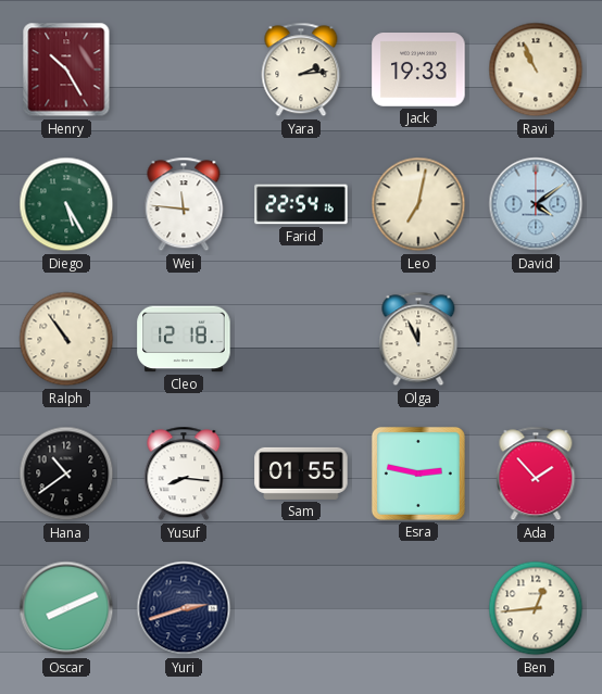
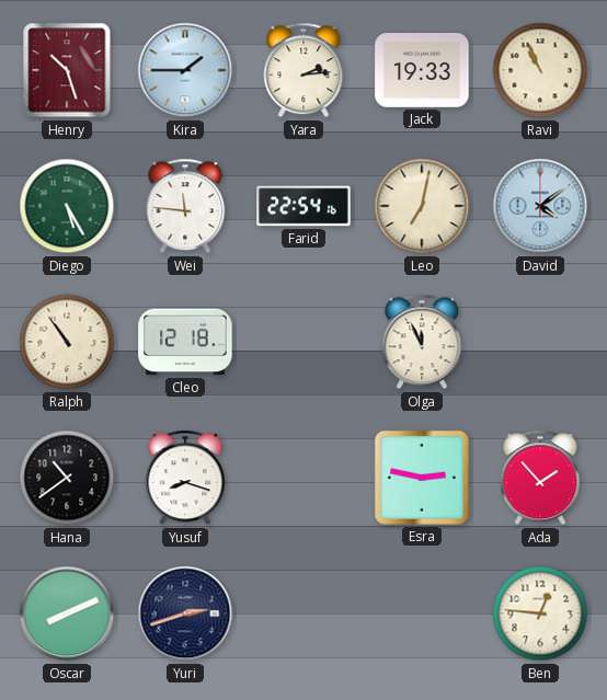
Henry: 10:25 -> 10:27 (67, 70)
Kira: none -> 1:45 (185, 70)
Yusuf: 8:16 -> 8:18 (185, 478)
Sam: 01:55 -> none (301, 474)
Ben: 12:44 -> 12:46 (540, 613)
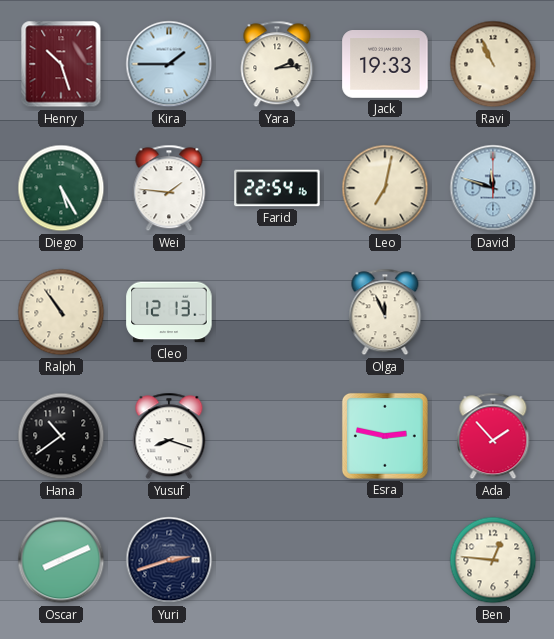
Wei: 11:46 -> 1:46 (169, 188)
David: 4:09 -> 11:48 (493, 188)
Cleo: 12:18 -> 12:13 (169, 312)
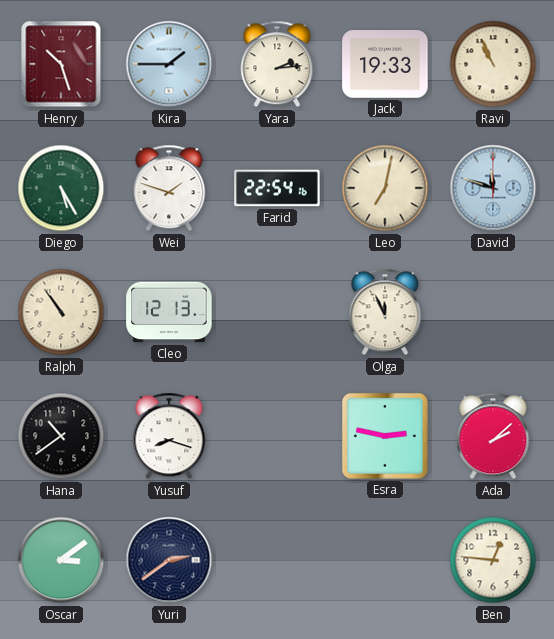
Wei: 1:46 -> 1:48 (169, 188)
Ada: 1:53 -> 2:08 (493, 436)
Oscar: 8:11 -> 3:09 (61, 560)
Yuri: 2:42 -> 2:39 (169, 560)
